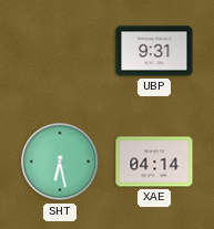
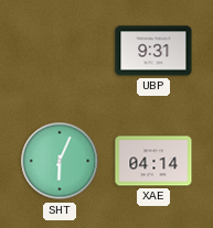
SHT: 6:28 -> 6:04 (60, 161)
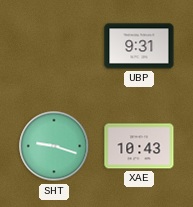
SHT: 6:04 -> 9:18 (54, 146)
XAE: 04:14 -> 10:43 (139, 146)
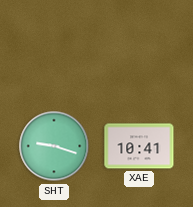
UBP: 9:31 -> none (139, 46)
XAE: 10:43 -> 10:41 (139, 146)
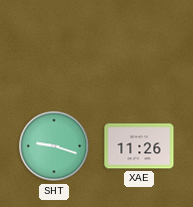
XAE: 10:41 -> 11:26 (139, 146)
